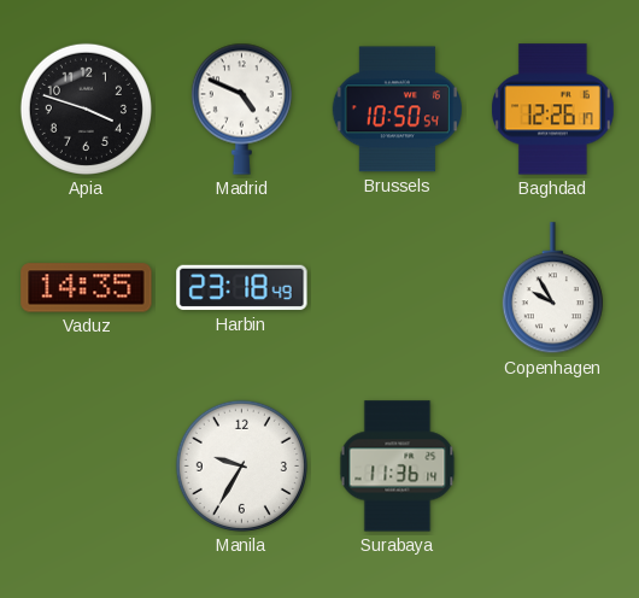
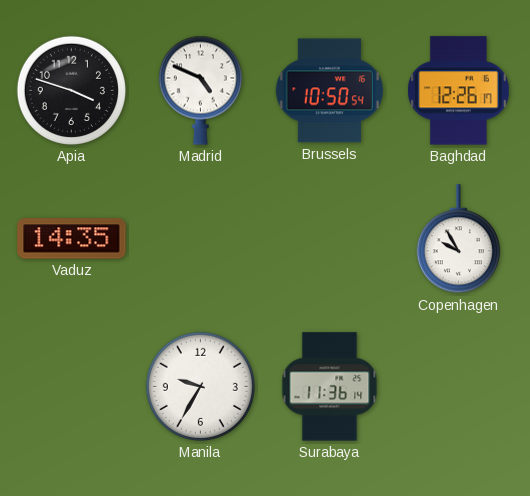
Harbin: 23:18 -> none (242, 288)
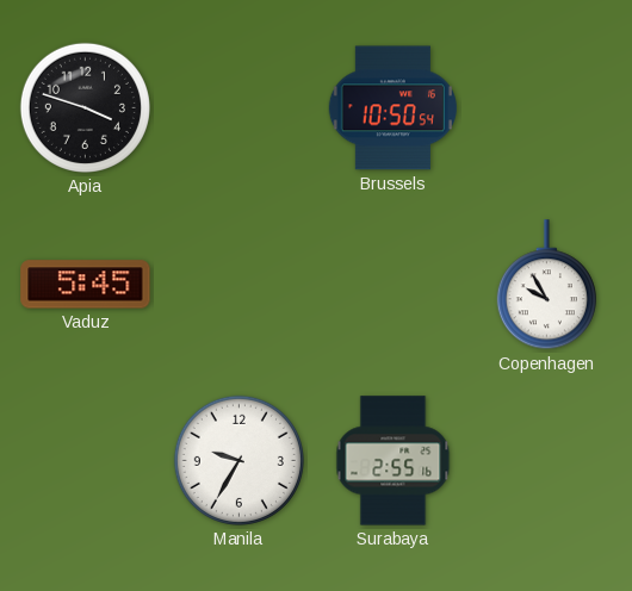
Madrid: 4:49 -> none (200, 90)
Baghdad: 12:26 -> none (458, 91)
Vaduz: 14:35 -> 5:45 (86, 285)
Surabaya: 11:36 -> 2:55 (394, 461)
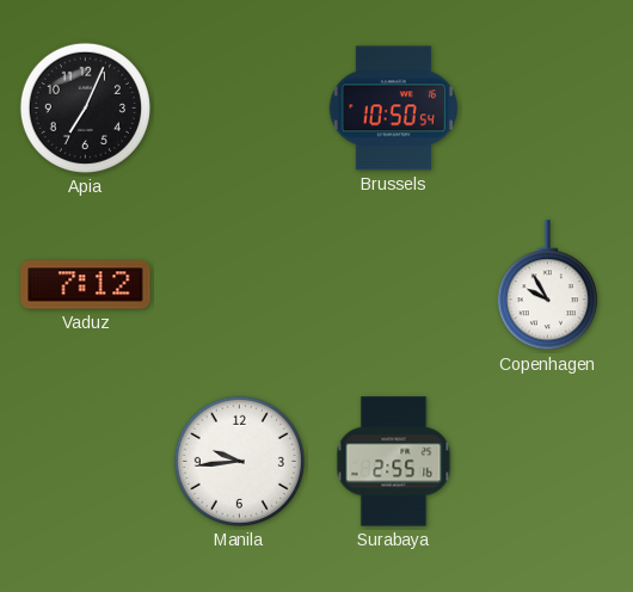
Apia: 3:48 -> 7:04 (85, 107)
Vaduz: 5:45 -> 7:12 (86, 285)
Manila: 9:35 -> 9:44 (239, 461)
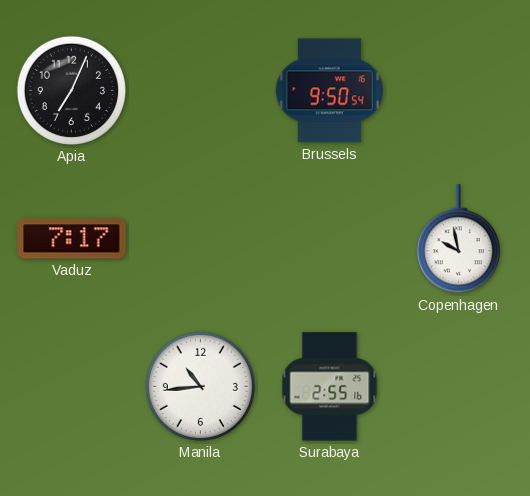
Brussels: 10:50 -> 9:50 (329, 91)
Vaduz: 7:12 -> 7:17 (72, 239)
Copenhagen: 9:55 -> 9:58 (458, 239)
Manila: 9:44 -> 10:44 (200, 386)
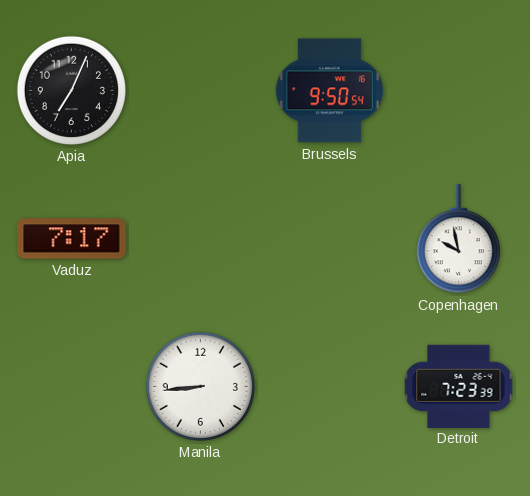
Manila: 10:44 -> 8:44 (200, 386)
Surabaya: 2:55 -> none (330, 387)
Detroit: none -> 7:23 (459, 386)
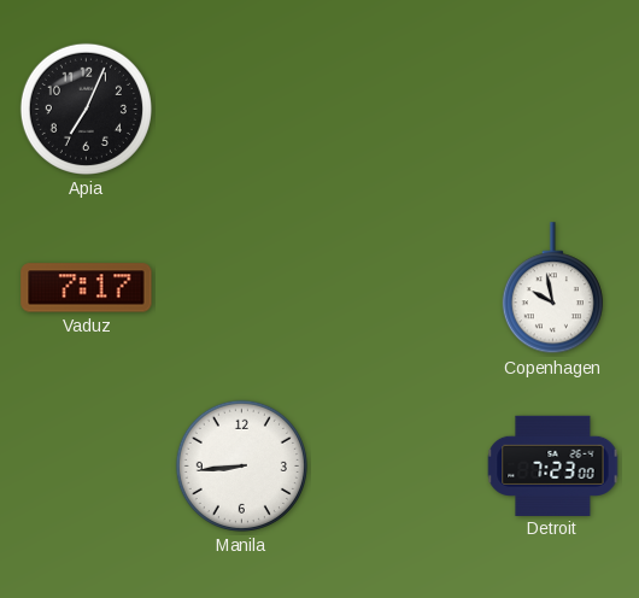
Brussels: 9:50 -> none (329, 91)
Detroit: 7:23:39 -> 7:23:00 (553, 465)
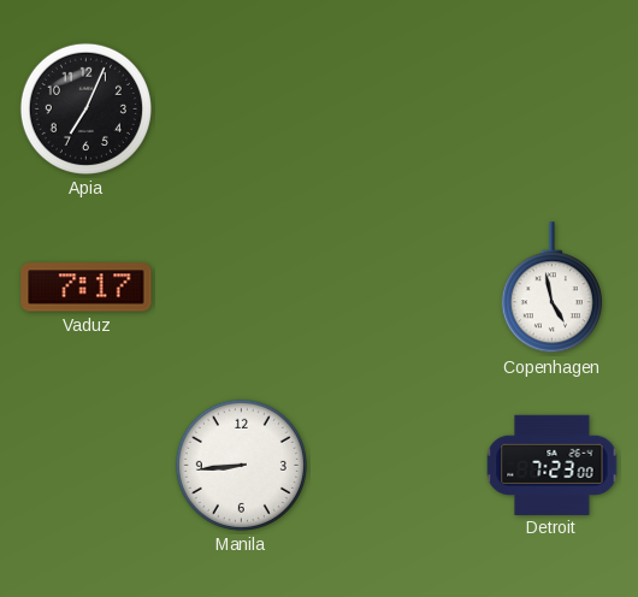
Copenhagen: 9:58 -> 4:58 (551, 288)
